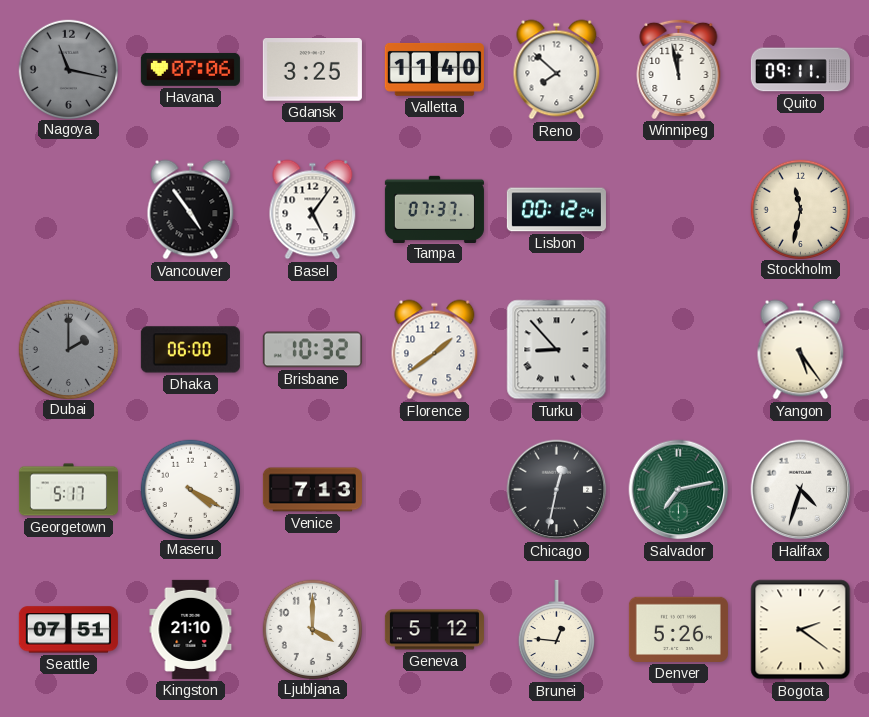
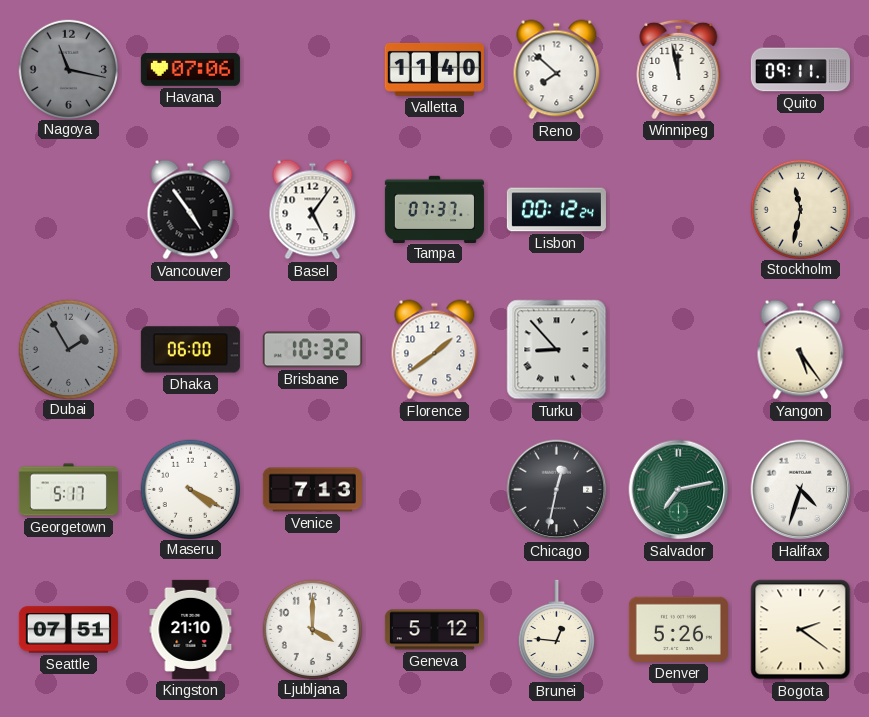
Gdansk: 3:25 -> none (312, 70)
Dubai: 2:00 -> 1:55 (68, 349)
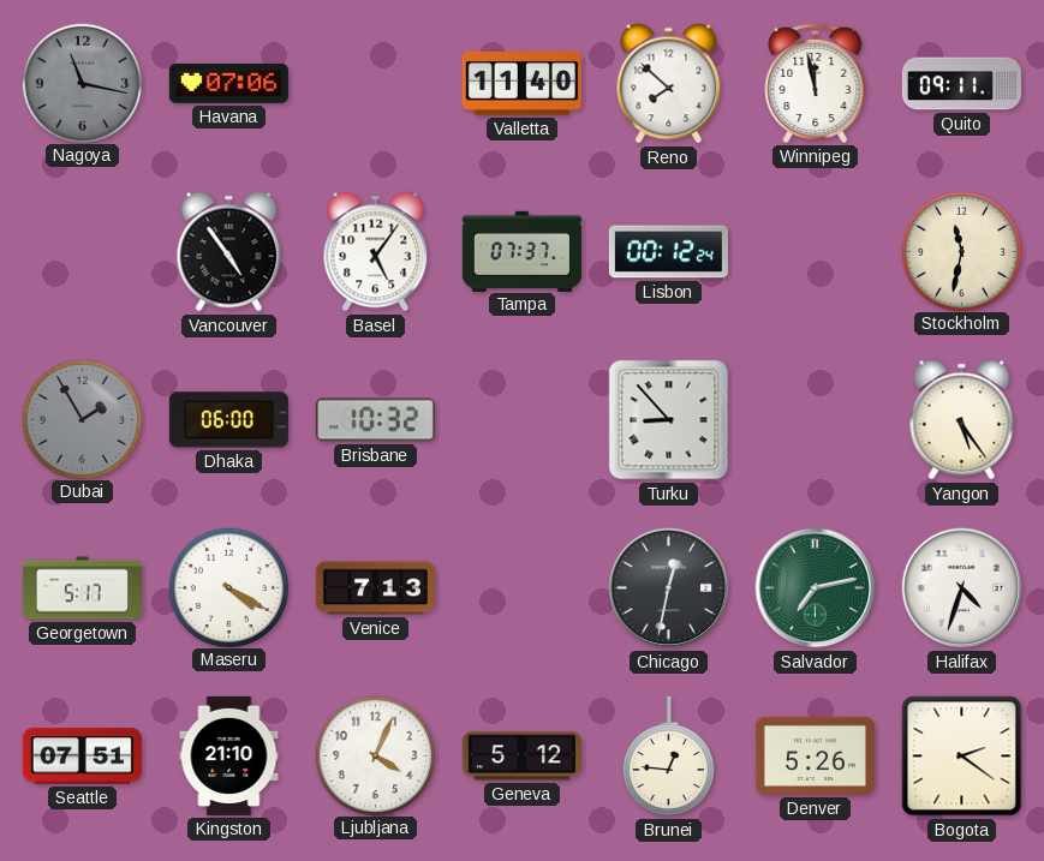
Florence: 1:39 -> none (435, 350)
Ljubljana: 4:00 -> 4:04 (375, 755)
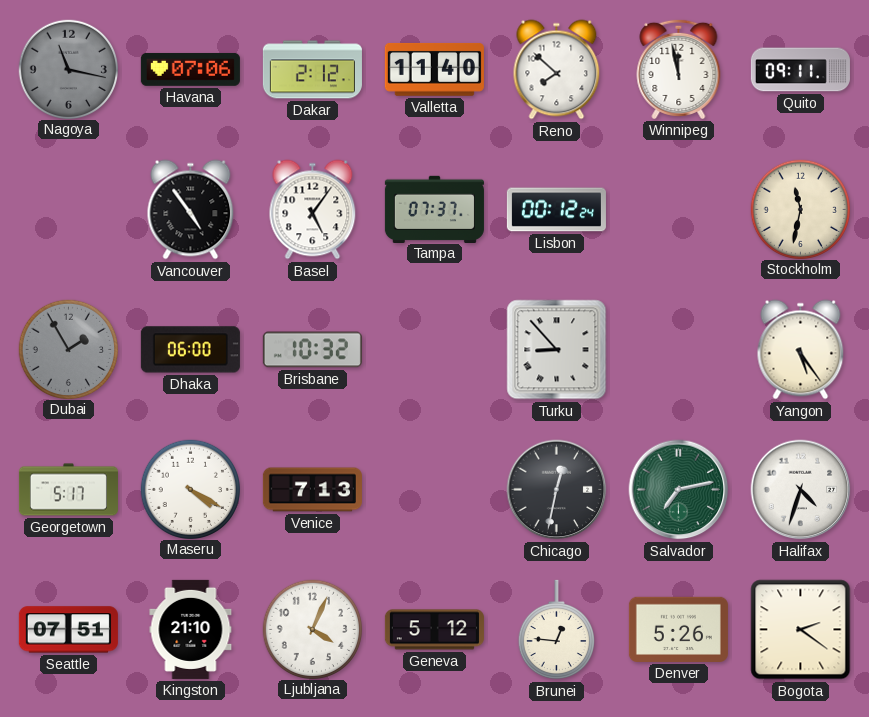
Dakar: none -> 2:12 (312, 70)
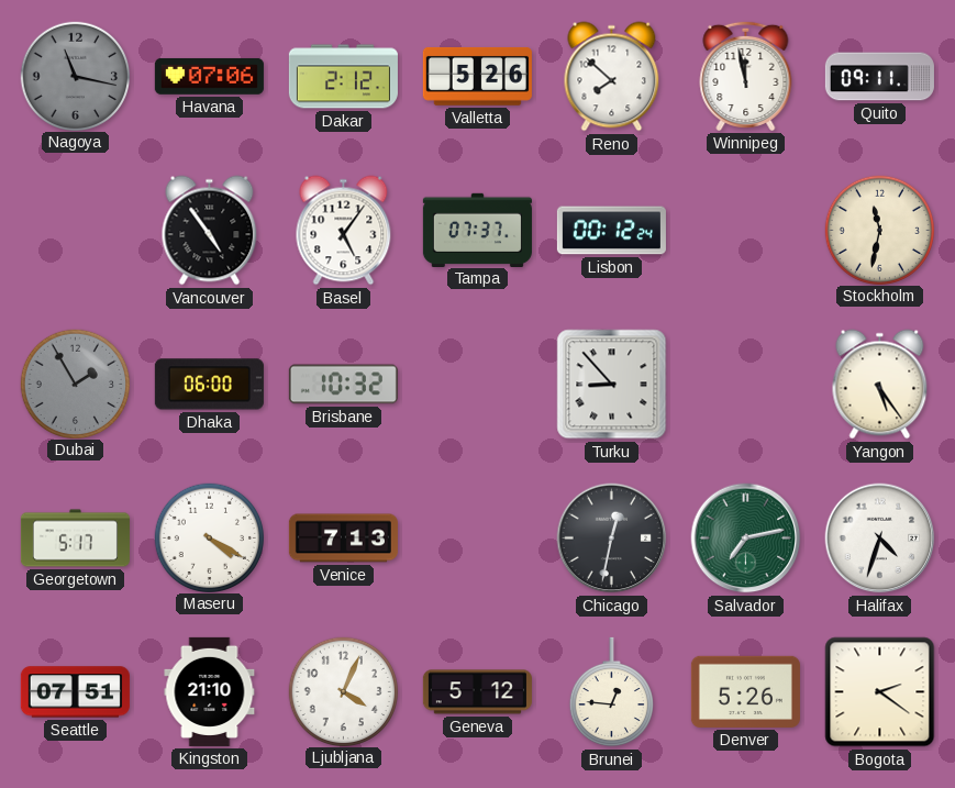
Valletta: 11:40 -> 5:26 (477, 76)
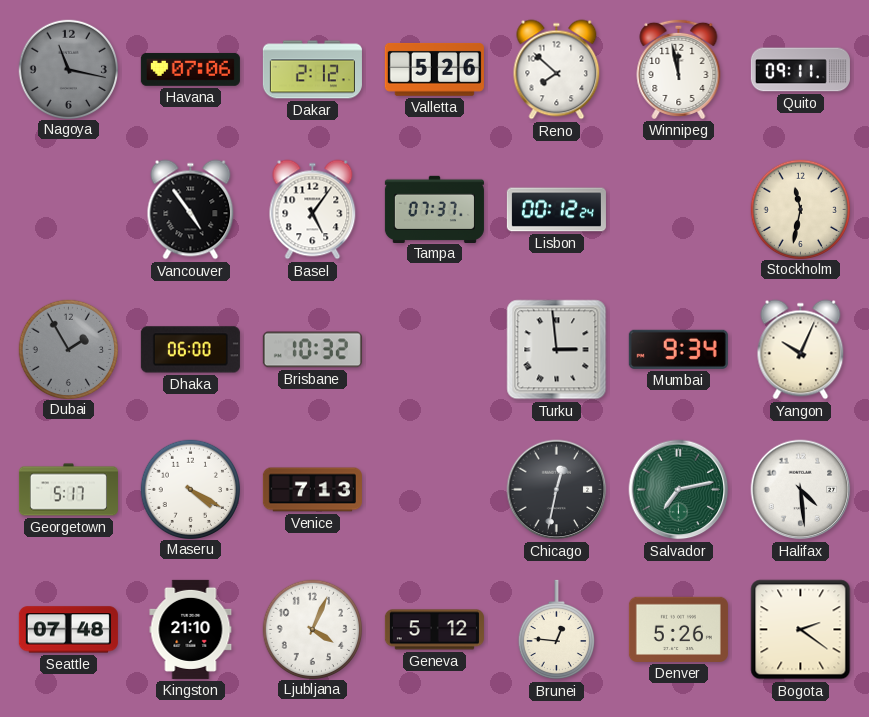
Turku: 8:53 -> 2:59 (557, 350)
Mumbai: none -> 9:34 (678, 349)
Yangon: 5:24 -> 10:04 (801, 350)
Halifax: 4:33 -> 4:29 (801, 490)
Seattle: 07:51 -> 07:48 (68, 630)
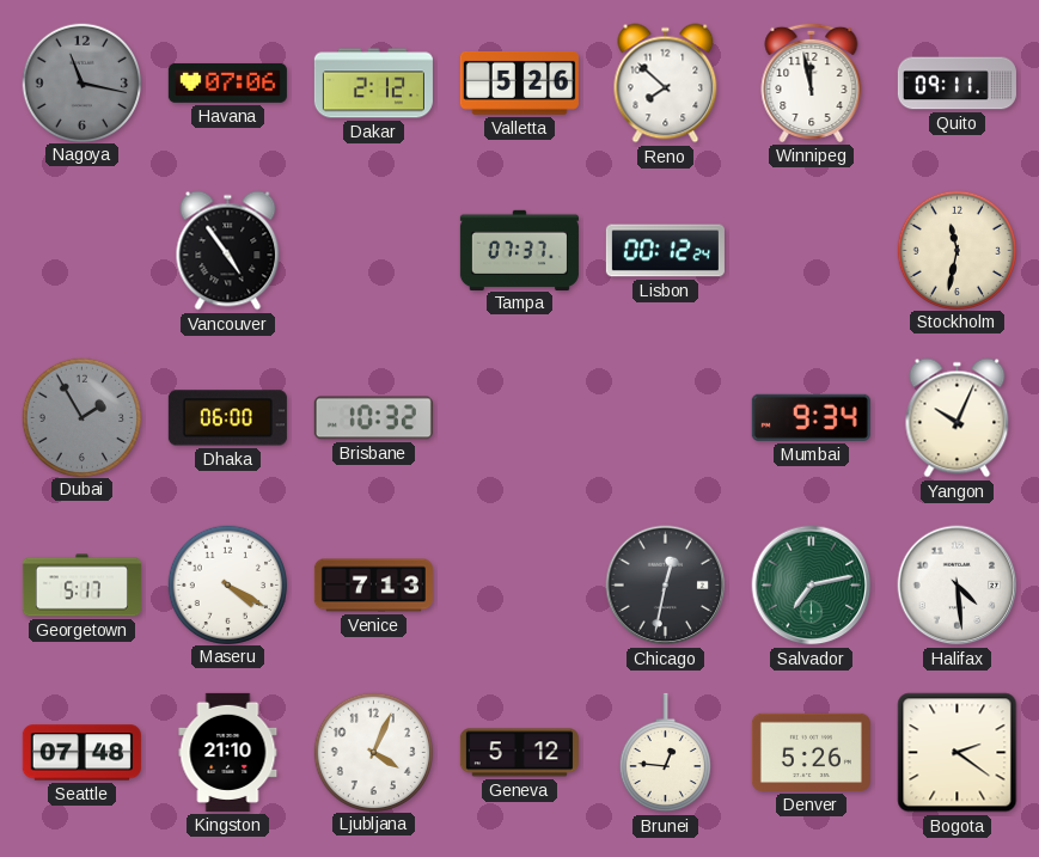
Basel: 5:06 -> none (313, 210)
Turku: 2:59 -> none (557, 350)
